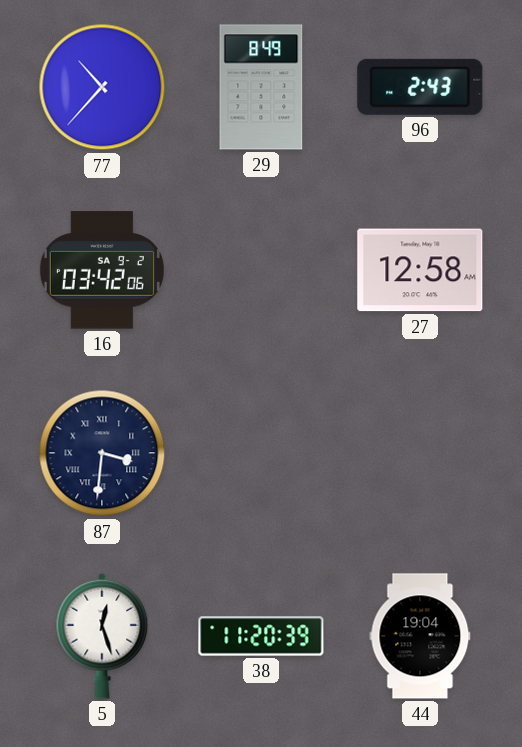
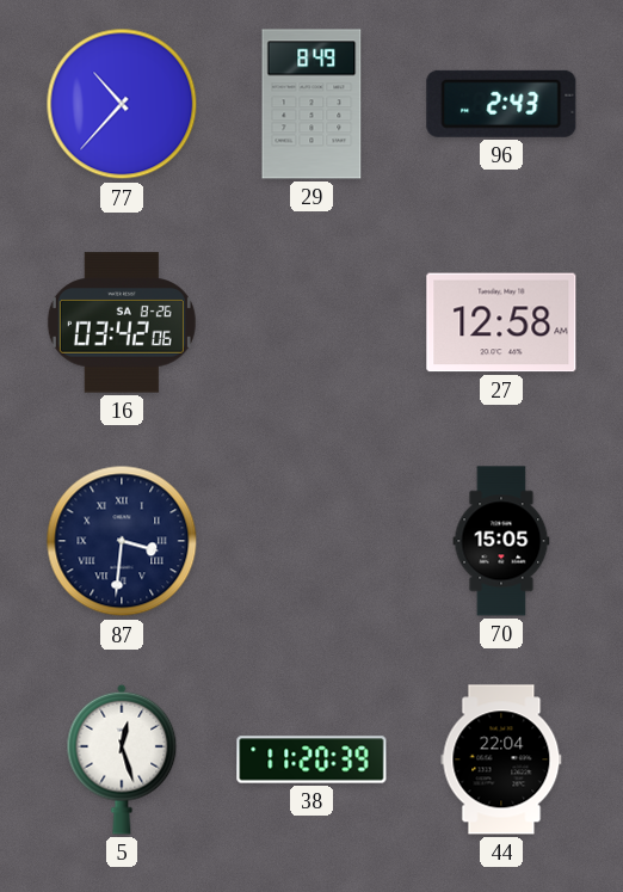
16 date: SA 9-2 -> SA 8-26 (122, 322)
70: none -> 15:05 (501, 541)
44: 19:04 -> 22:04 (501, 759)
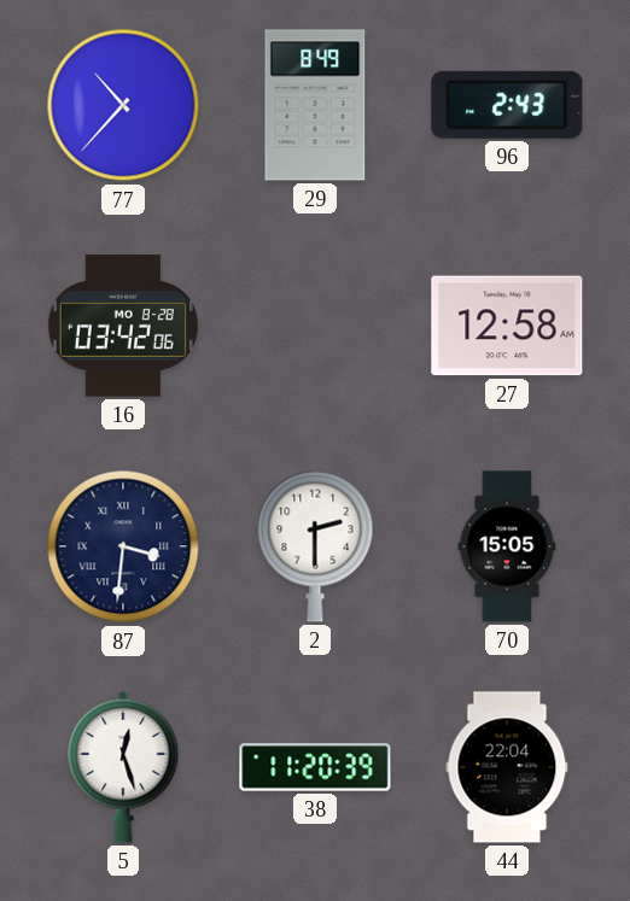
16 date: SA 8-26 -> MO 8-28 (123, 326)
2: none -> 2:30 (315, 546)
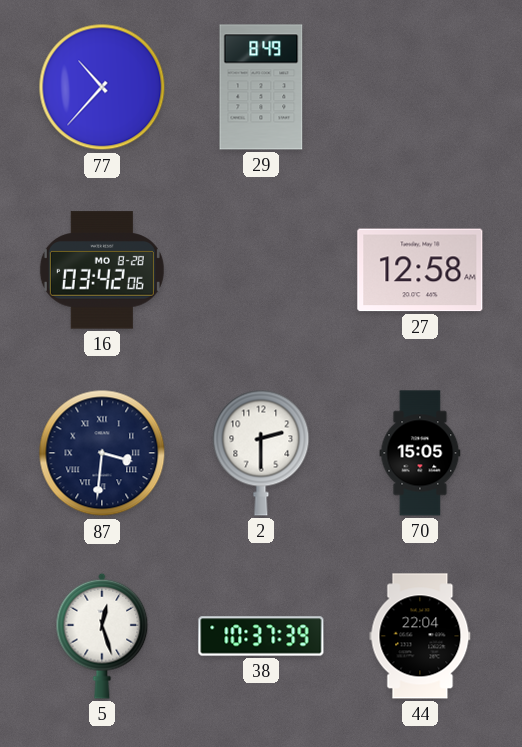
96: 2:43 -> none (507, 105)
38: 11:20 -> 10:37 (261, 636)
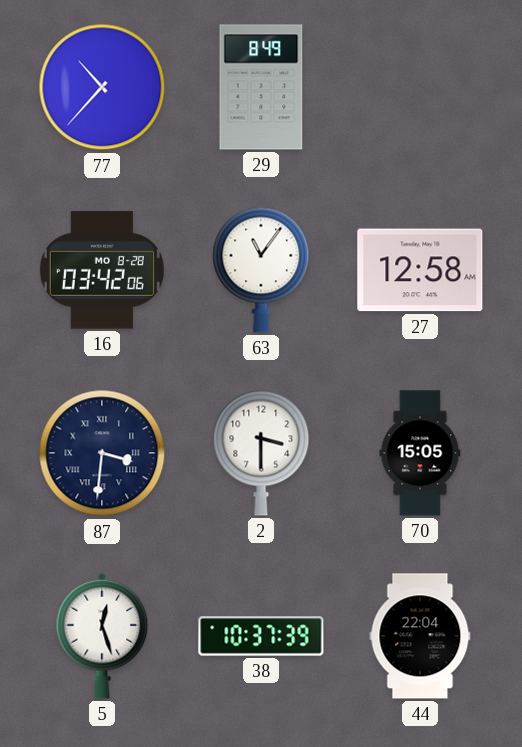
63: none -> 11:06 (261, 270)
2: 2:30 -> 3:30 (261, 453)
